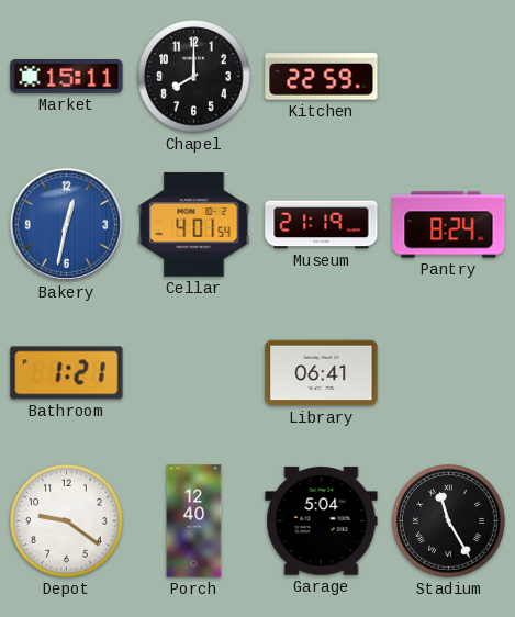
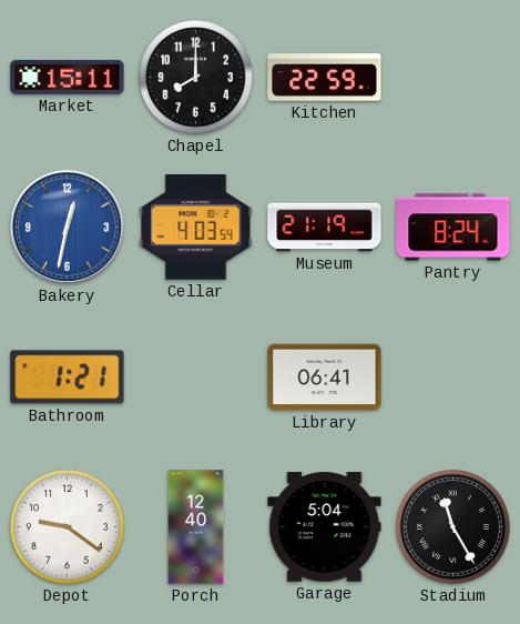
Cellar: 4:01 -> 4:03 (196, 228)
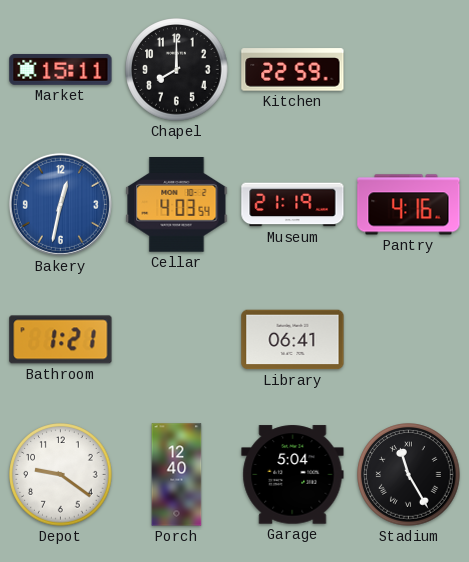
Pantry: 8:24 -> 4:16 (409, 205)
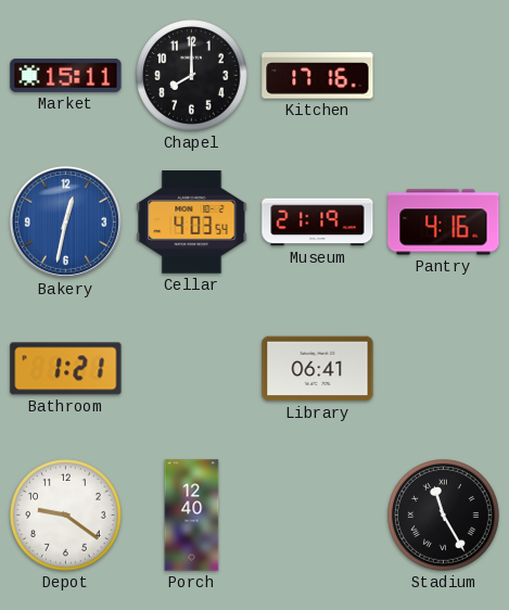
Kitchen: 22:59 -> 17:16 (318, 76)
Garage: 5:04 -> none (293, 475)
